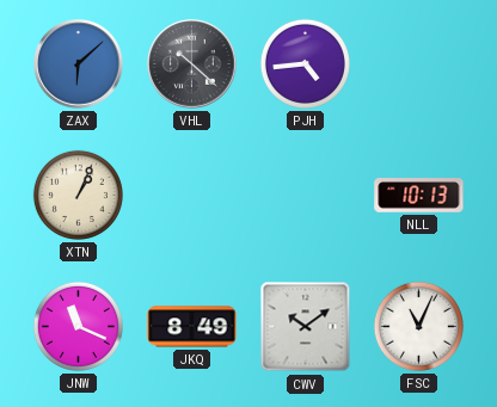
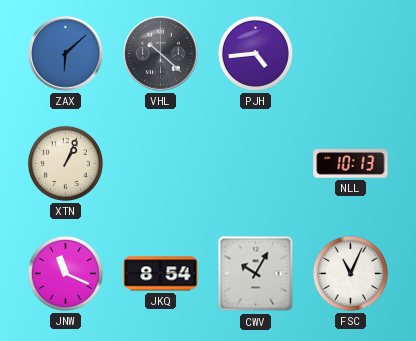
JKQ: 8:49 -> 8:54 (161, 274)
CWV: 10:09 -> 10:05 (256, 274)
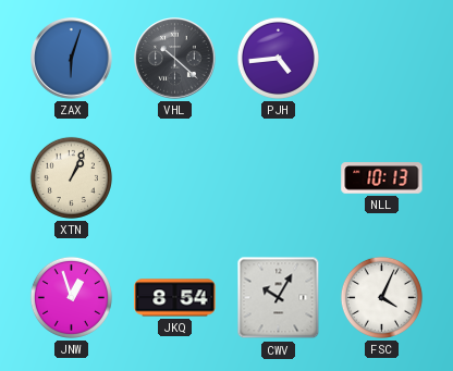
ZAX: 6:08 -> 6:03 (72, 59)
JNW: 11:19 -> 12:57 (71, 297)
FSC: 11:04 -> 4:04 (381, 297)
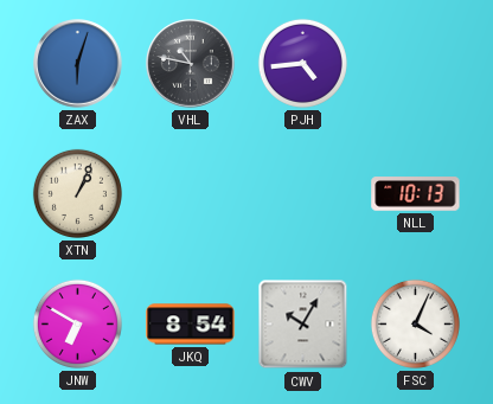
VHL: 10:22 -> 10:47 (191, 64)
JNW: 12:57 -> 6:50 (77, 323)
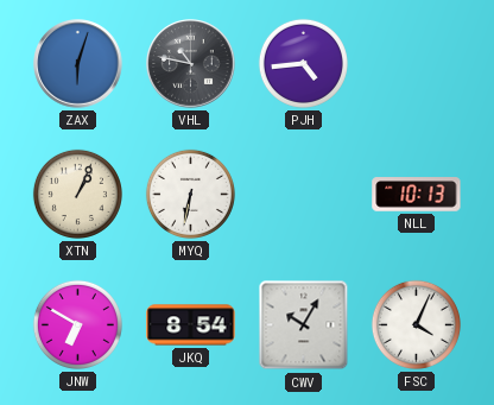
MYQ: none -> 6:32 (190, 194)
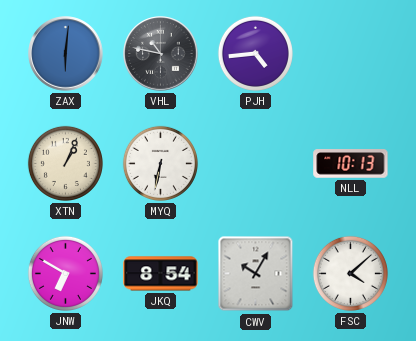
ZAX: 6:03 -> 6:01 (66, 54)
FSC: 4:04 -> 4:08 (350, 273)
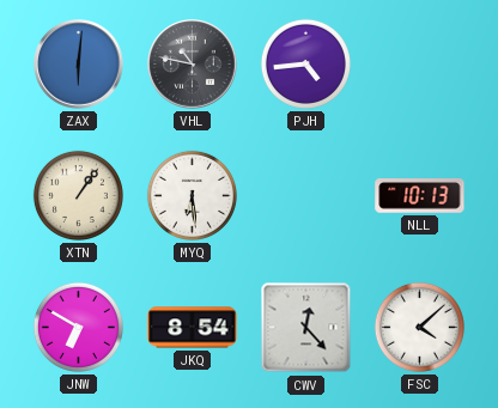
XTN: 1:04 -> 1:06 (78, 195)
MYQ: 6:32 -> 6:29 (192, 195)
CWV: 10:05 -> 12:23 (306, 328)
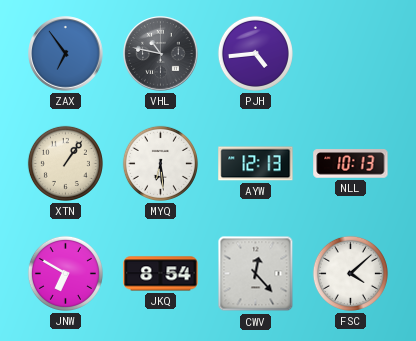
ZAX: 6:01 -> 6:54 (66, 54)
AYW: none -> 12:13 (256, 164)
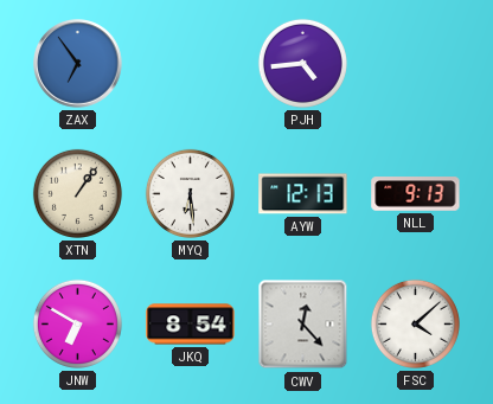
VHL: 10:47 -> none (161, 54)
NLL: 10:13 -> 9:13 (416, 194)
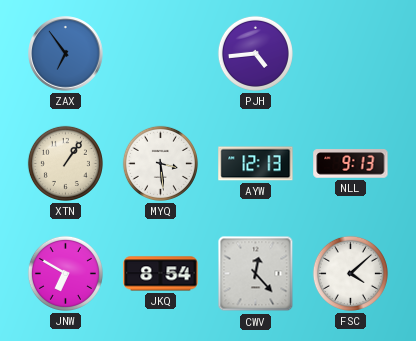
MYQ: 6:29 -> 3:29 (160, 163)
